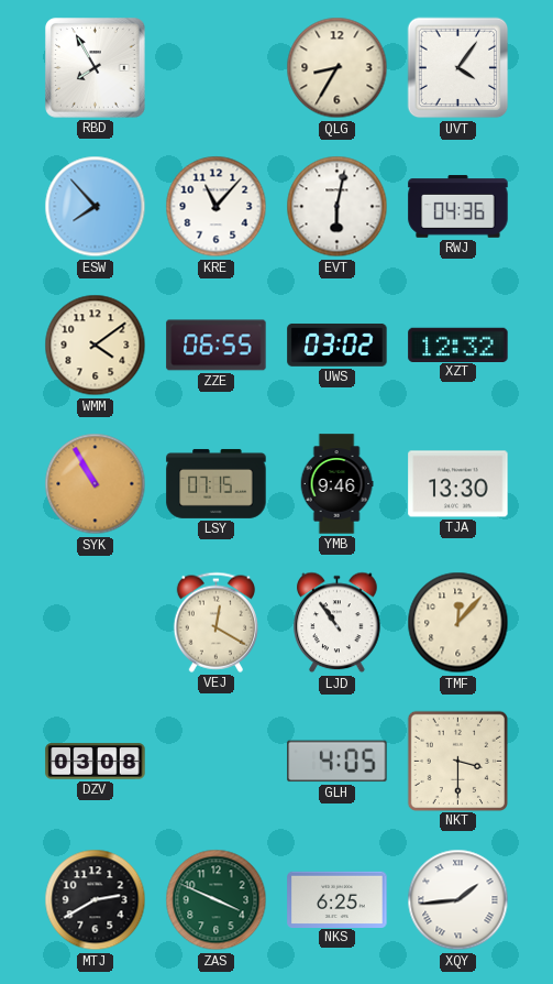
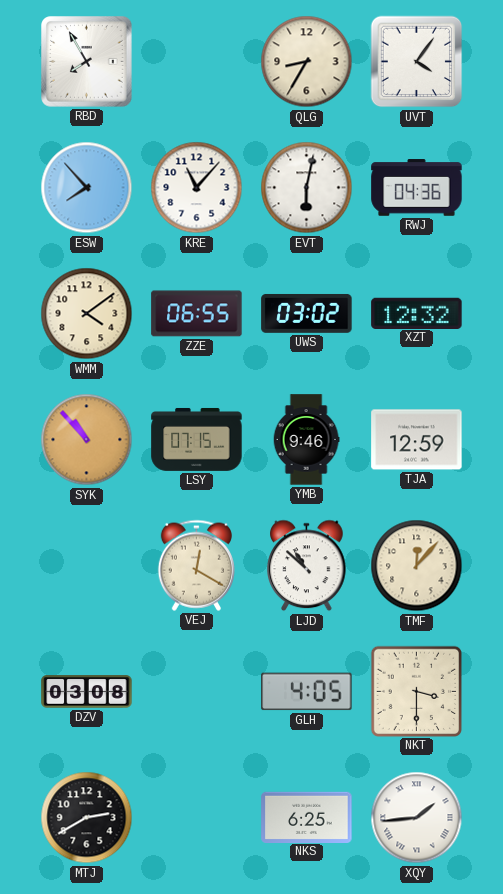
SYK: 10:55 -> 10:53 (87, 440)
TJA: 13:30 -> 12:59 (417, 440)
LJD: 10:54 -> 10:52 (307, 566)
ZAS: 3:49 -> none (217, 900)
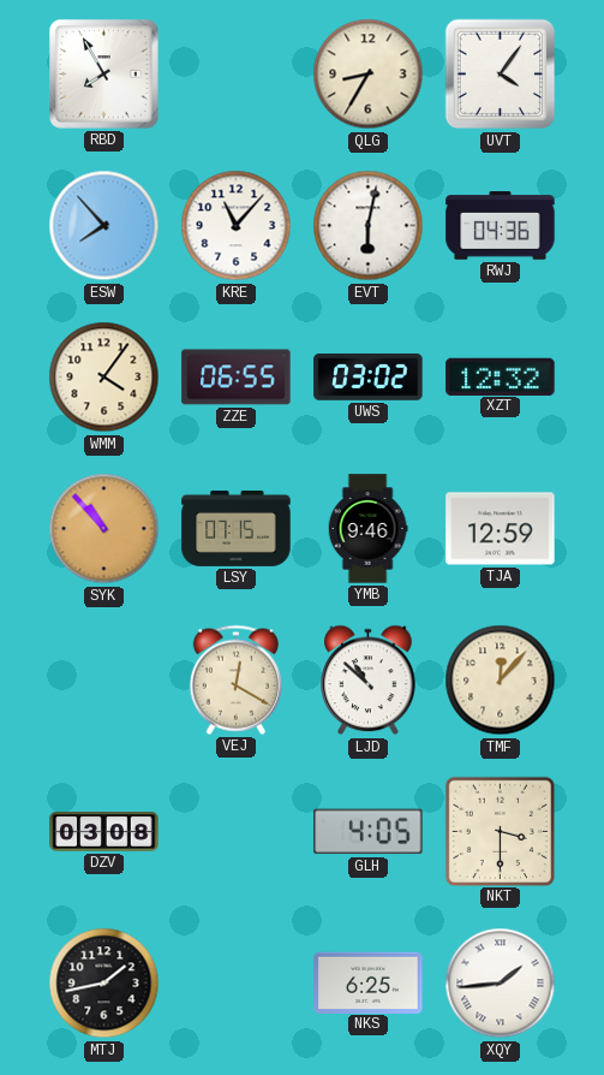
WMM: 4:09 -> 4:06 (104, 378)
MTJ: 2:40 -> 1:43 (104, 984)
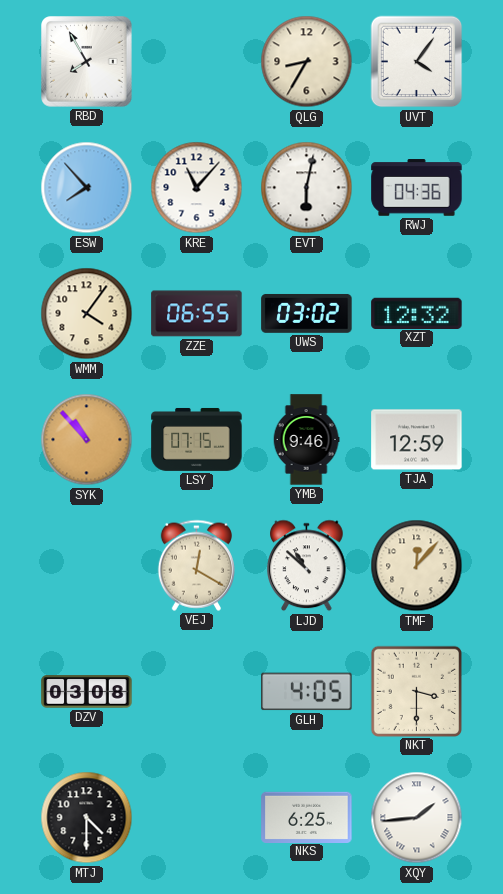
MTJ: 1:43 -> 4:30 (87, 818)
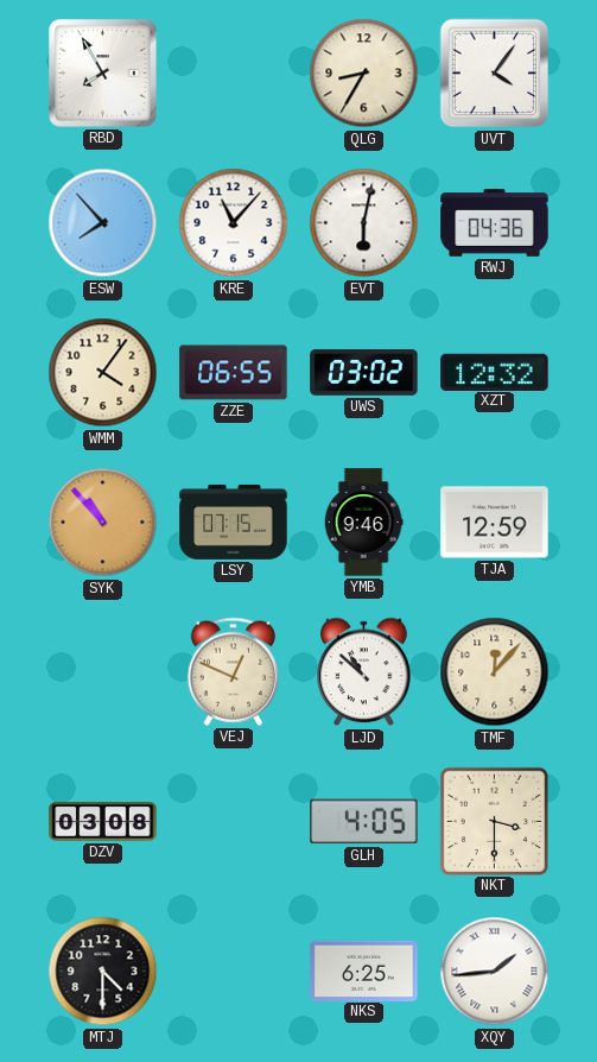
VEJ: 12:20 -> 12:49 (233, 671)
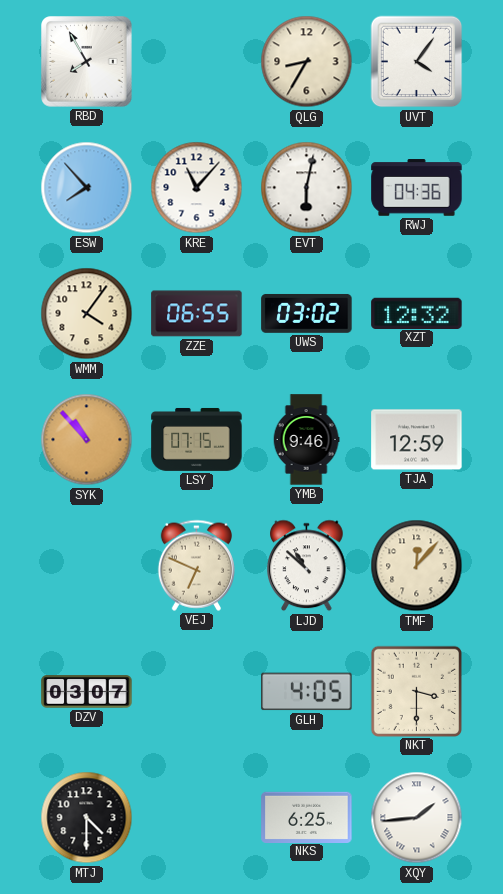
VEJ: 12:49 -> 6:49 (196, 565)
DZV: 03:08 -> 03:07 (87, 692)
